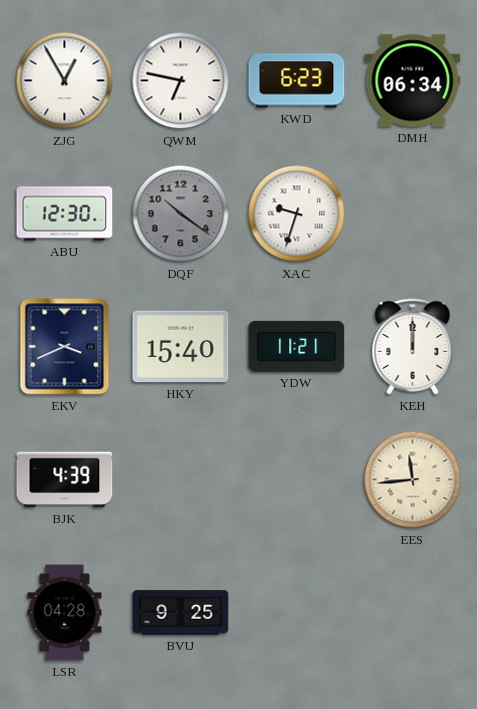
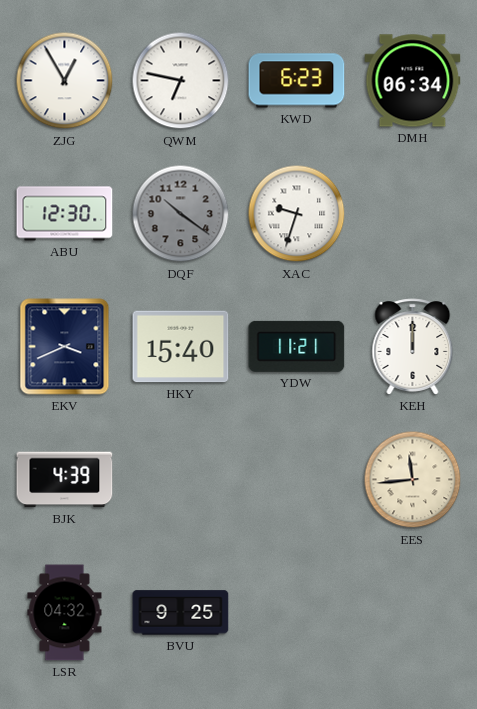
LSR: 04:28 -> 04:32 (65, 613)
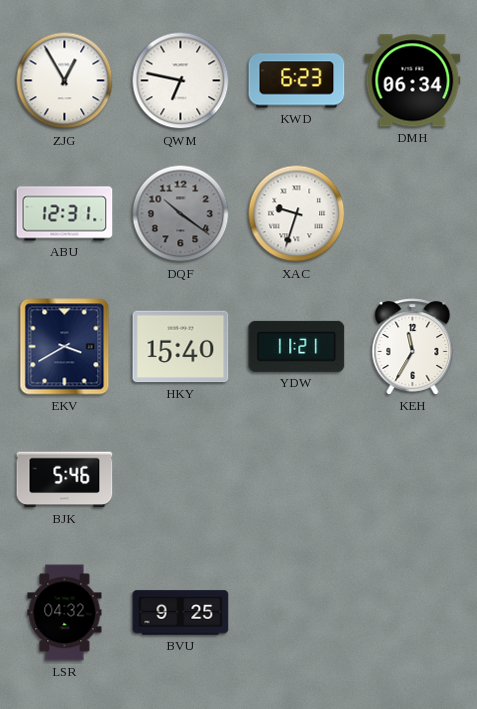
ABU: 12:30 -> 12:31 (65, 214)
EKV: 3:41 -> 3:40 (65, 347)
KEH: 12:00 -> 11:35 (413, 347)
BJK: 4:39 -> 5:46 (65, 480)
EES: 11:44 -> none (413, 480)
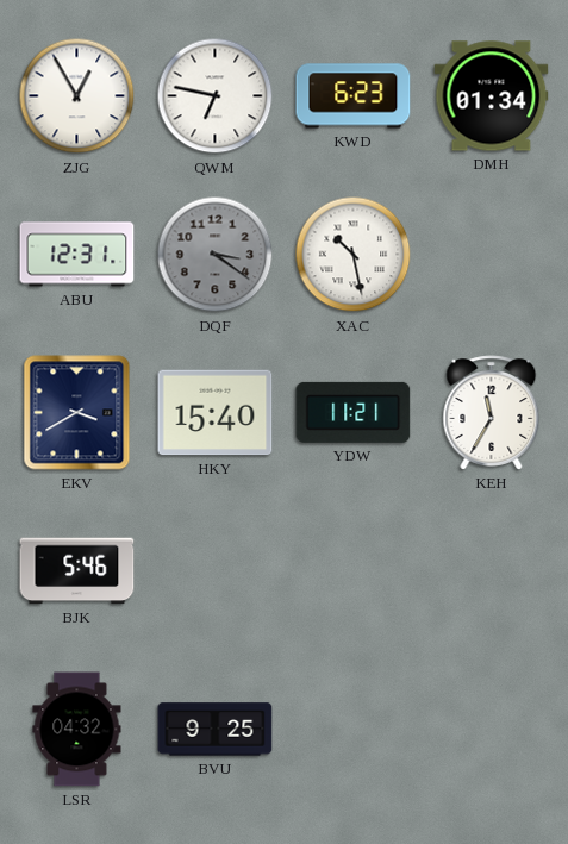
DMH: 06:34 -> 01:34 (492, 96)
DQF: 10:21 -> 3:21 (216, 255)
XAC: 9:33 -> 10:28 (354, 255)
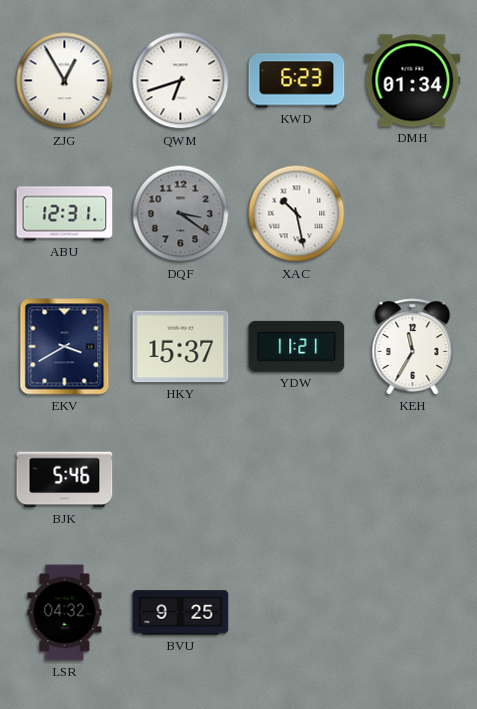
QWM: 6:47 -> 6:42 (181, 81)
HKY: 15:40 -> 15:37 (181, 347)
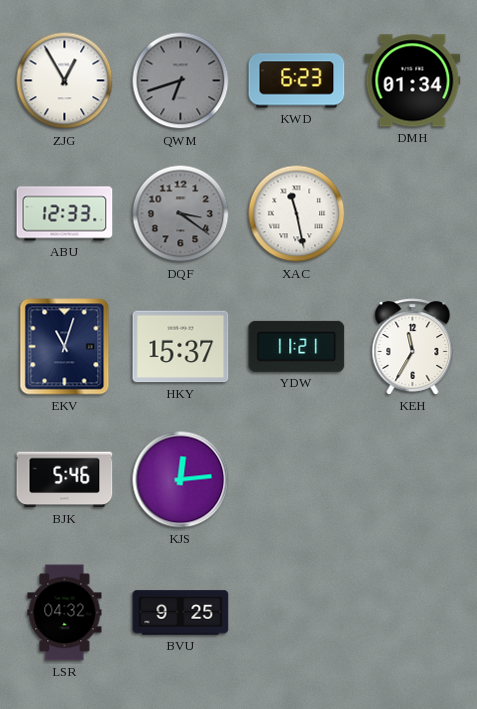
QWM dial: white -> grey (181, 81)
ABU: 12:31 -> 12:33 (65, 214)
XAC: 10:28 -> 11:28 (297, 214)
EKV: 3:40 -> 11:03 (65, 347)
KJS: none -> 12:14 (181, 480)
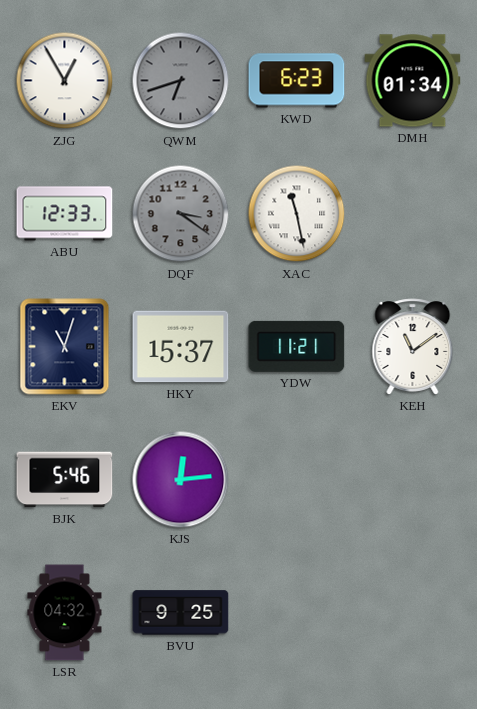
KEH: 11:35 -> 11:09 (413, 347)
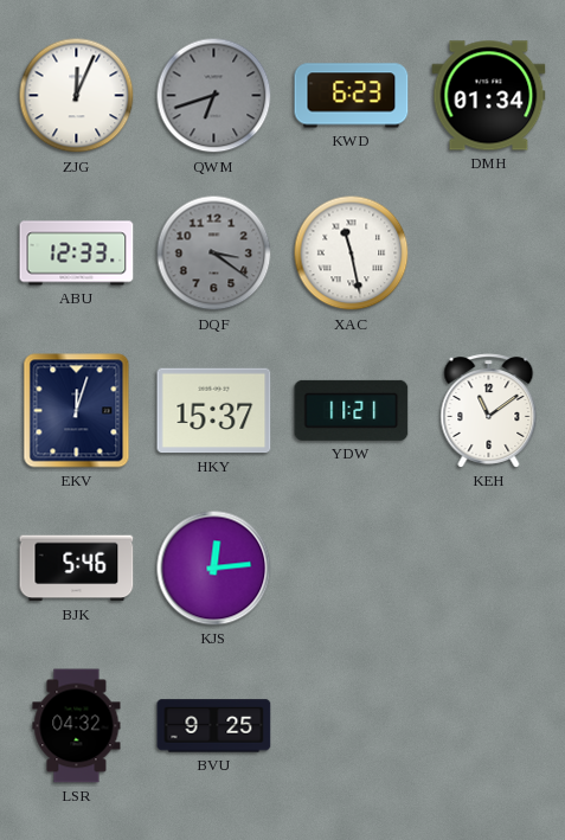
ZJG: 12:55 -> 12:04 (77, 96)
EKV: 11:03 -> 12:03 (77, 411)
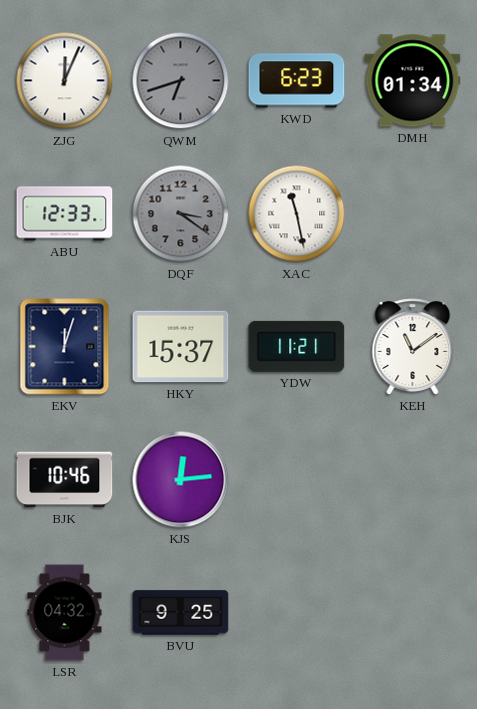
BJK: 5:46 -> 10:46 (65, 480)
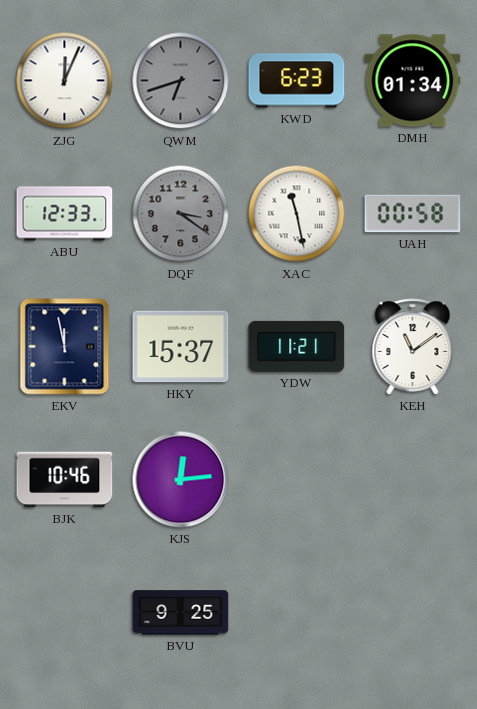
UAH: none -> 00:58 (413, 214)
EKV: 12:03 -> 11:58 (65, 347)
LSR: 04:32 -> none (65, 613)
